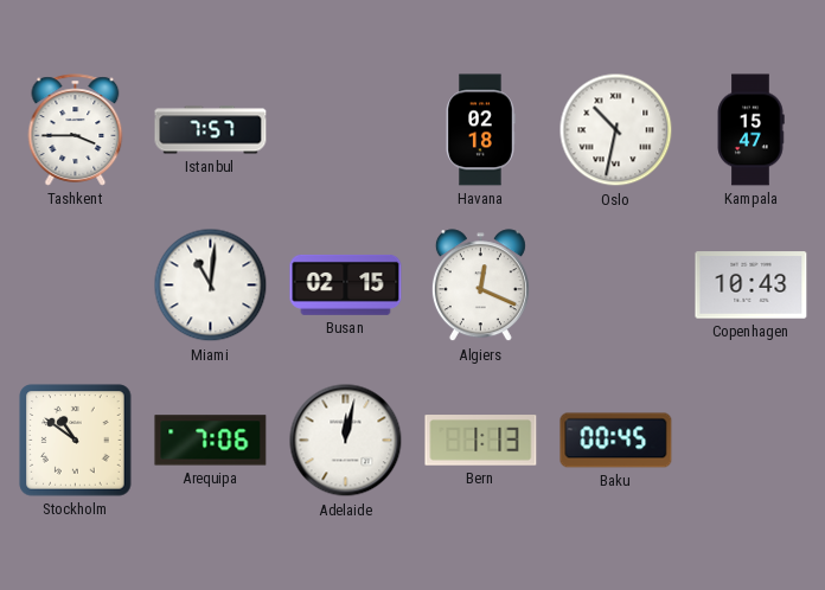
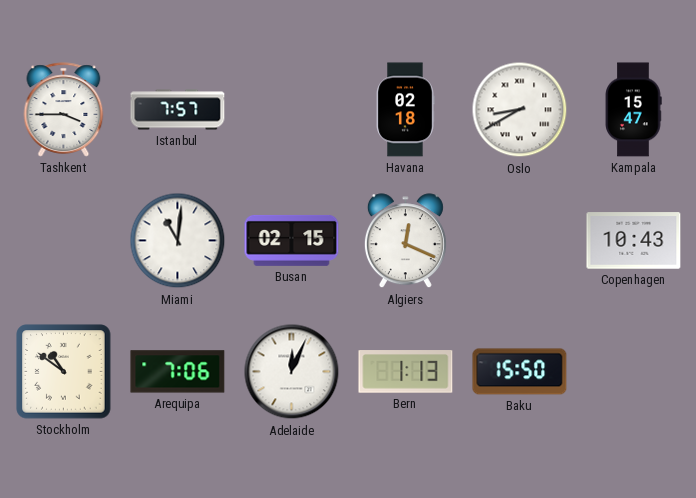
Oslo: 10:32 -> 8:40 (520, 110)
Adelaide: 12:02 -> 12:04 (292, 372)
Baku: 00:45 -> 15:50 (520, 372)
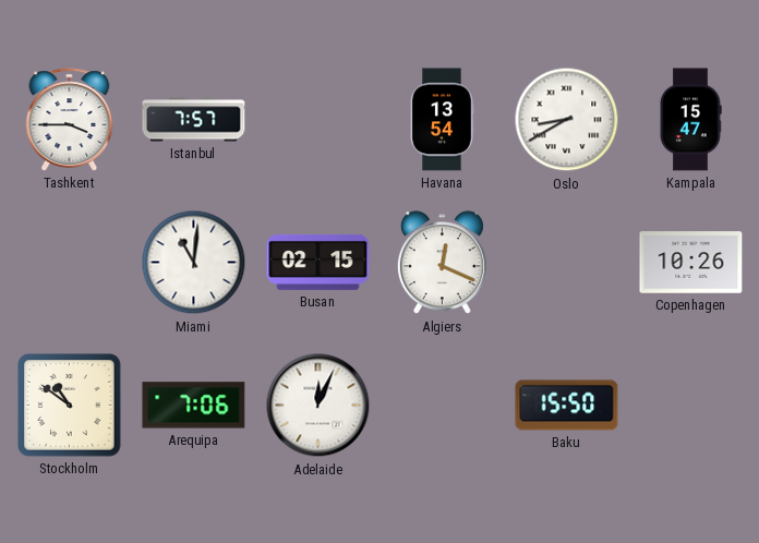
Havana: 02:18 -> 13:54 (442, 120)
Copenhagen: 10:43 -> 10:26 (691, 263)
Bern: 1:13 -> none (406, 372)
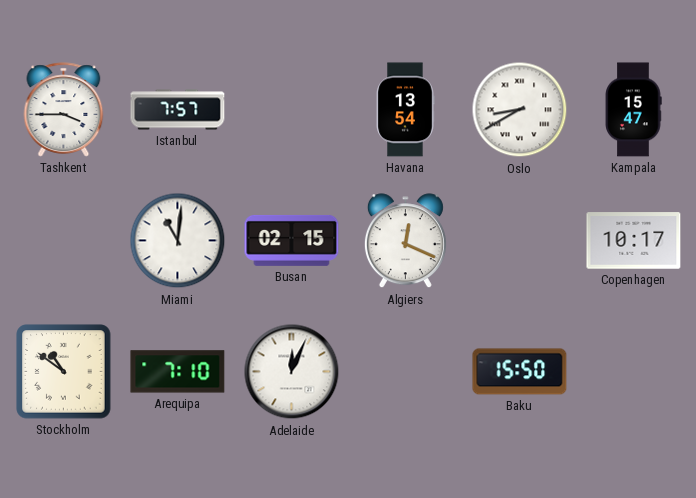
Copenhagen: 10:26 -> 10:17 (634, 241)
Arequipa: 7:06 -> 7:10 (178, 372)
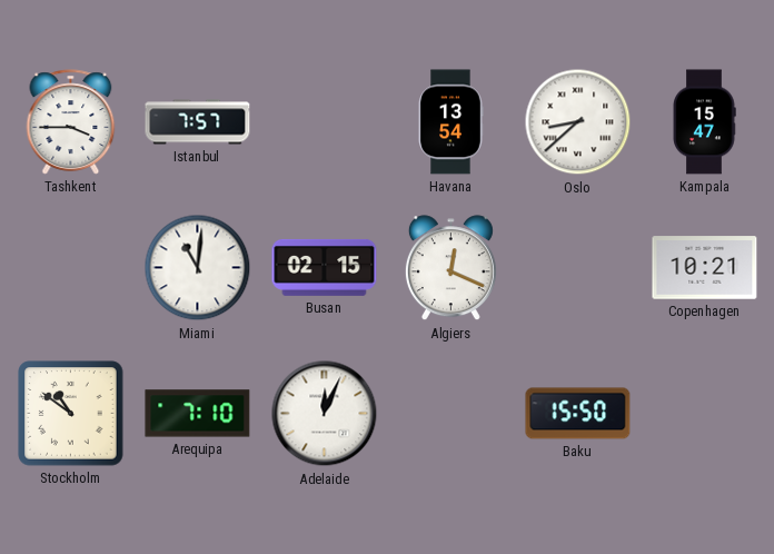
Oslo: 8:40 -> 8:38 (578, 122)
Copenhagen: 10:17 -> 10:21 (705, 268)
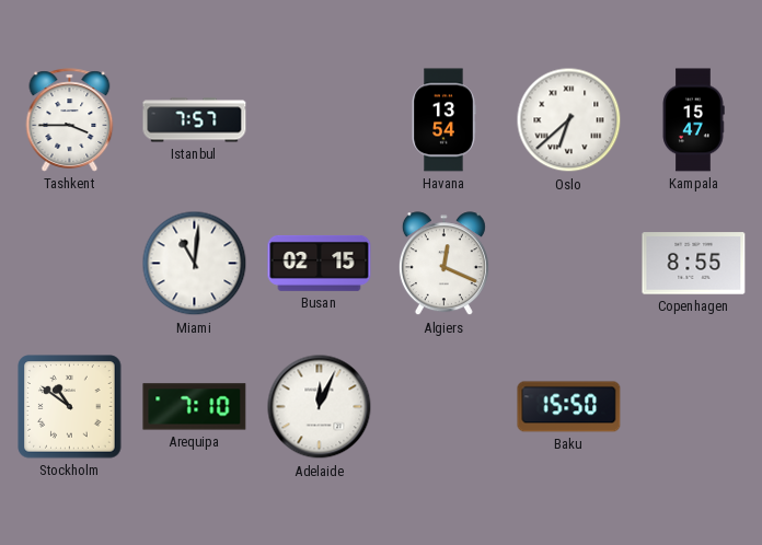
Oslo: 8:38 -> 6:38 (569, 120)
Copenhagen: 10:21 -> 8:55 (694, 264)
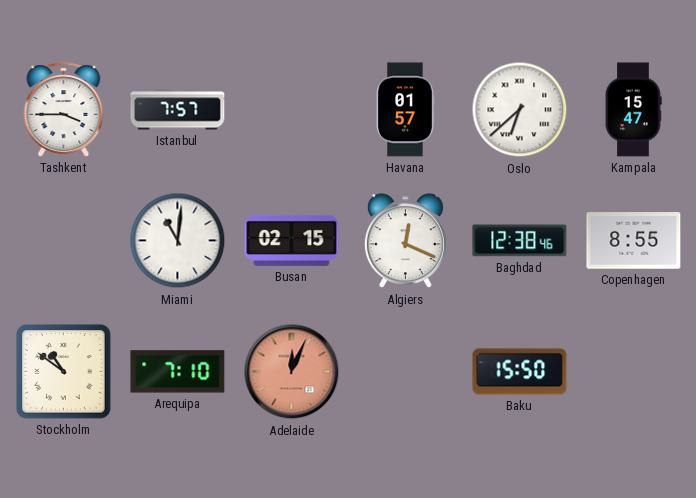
Havana: 13:54 -> 01:57 (405, 110)
Baghdad: none -> 12:38 (520, 241)
Adelaide dial: white -> salmon (292, 372)
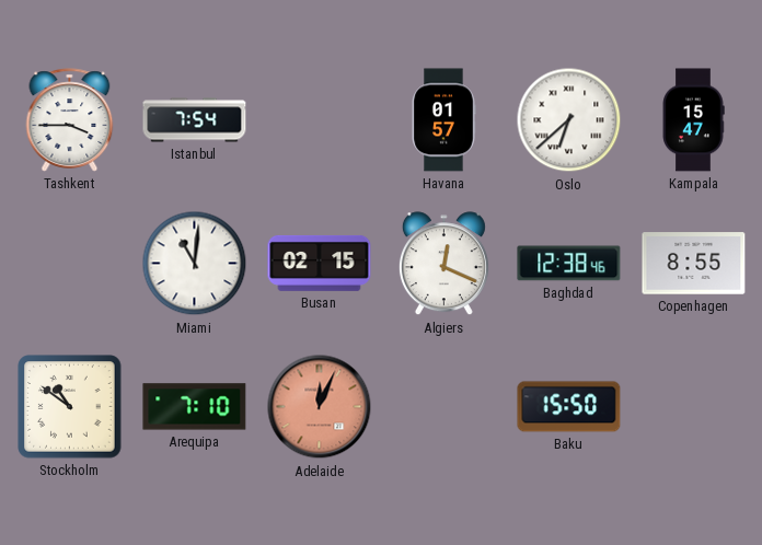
Istanbul: 7:57 -> 7:54 (195, 120)
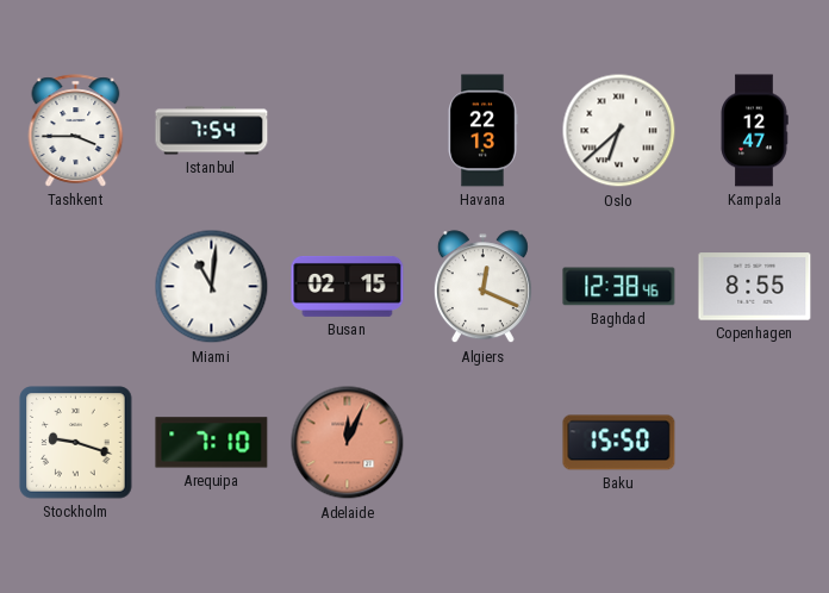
Havana: 01:57 -> 22:13 (482, 131)
Kampala: 15:47 -> 12:47 (754, 131)
Stockholm: 10:51 -> 9:18 (76, 443)
